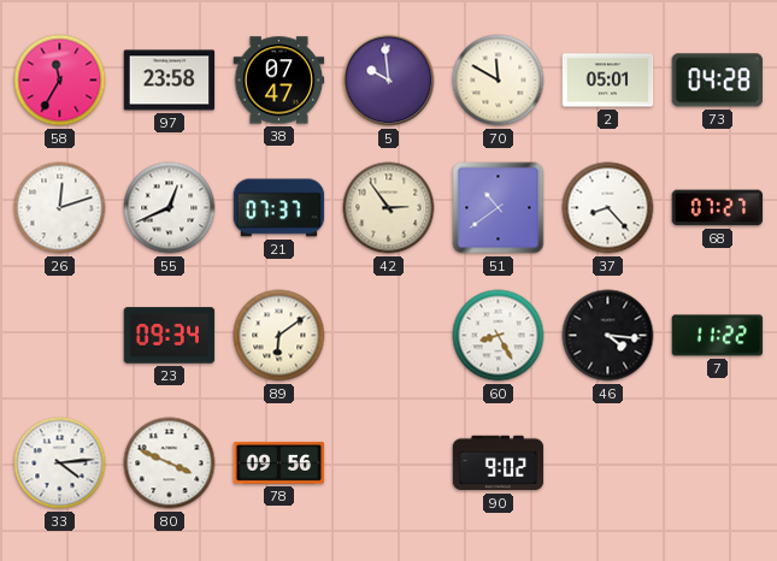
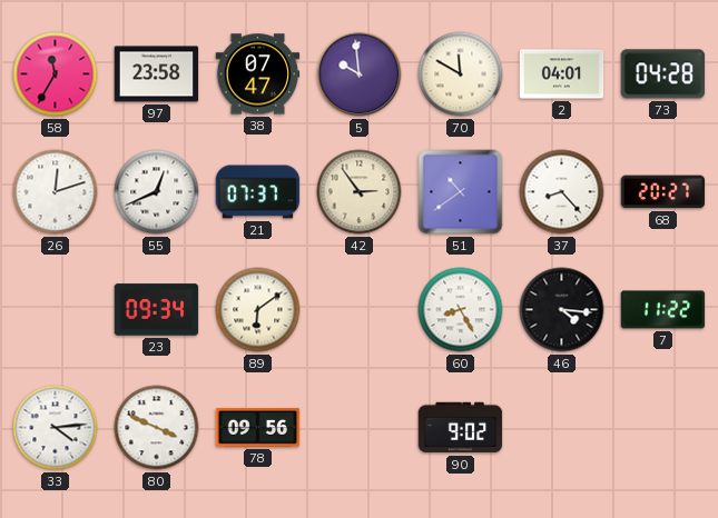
2: 05:01 -> 04:01 (562, 74)
68: 07:27 -> 20:27 (663, 192)
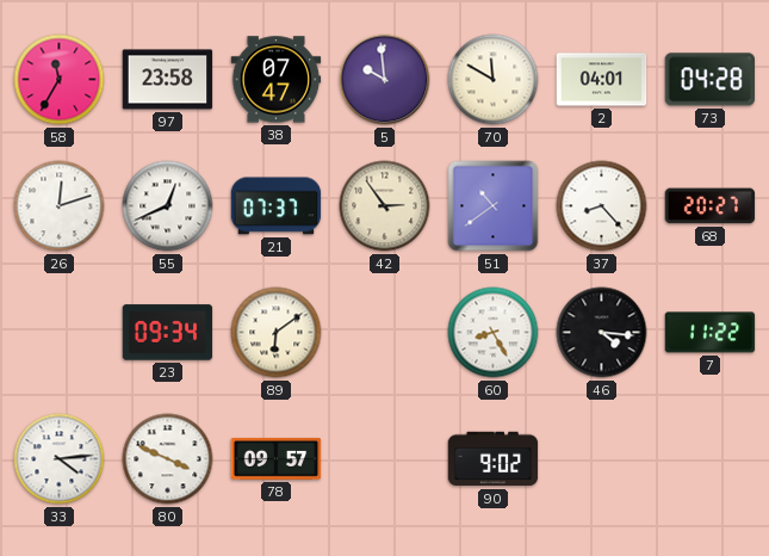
78: 09:56 -> 09:57 (277, 458)
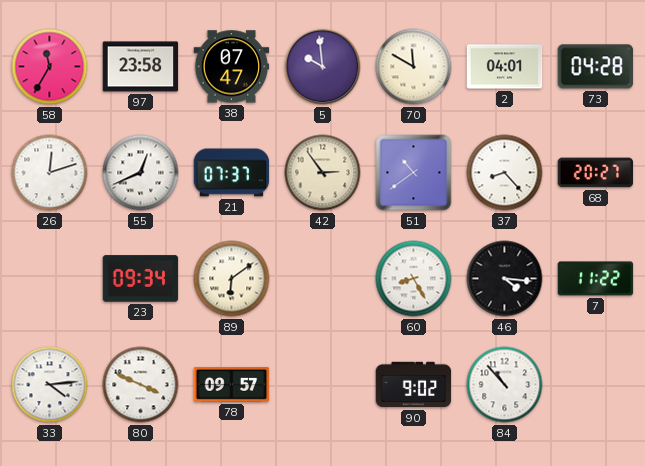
84: none -> 10:53 (505, 385)
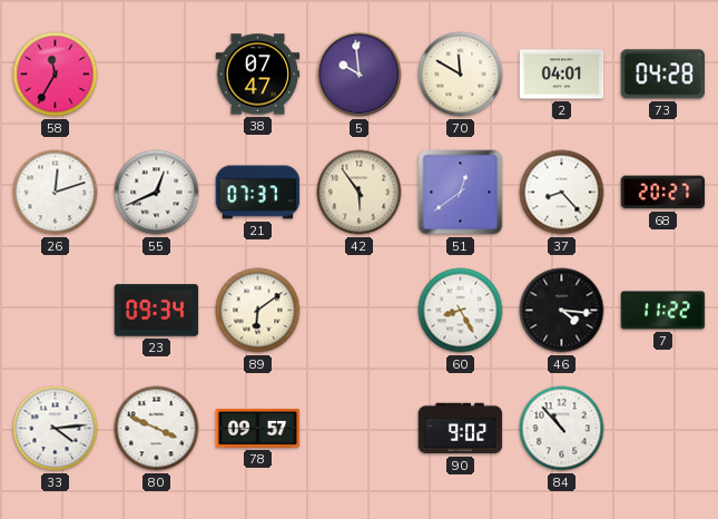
97: 23:58 -> none (141, 67)
42: 2:54 -> 5:54 (360, 193)
51: 10:39 -> 12:39 (461, 193)
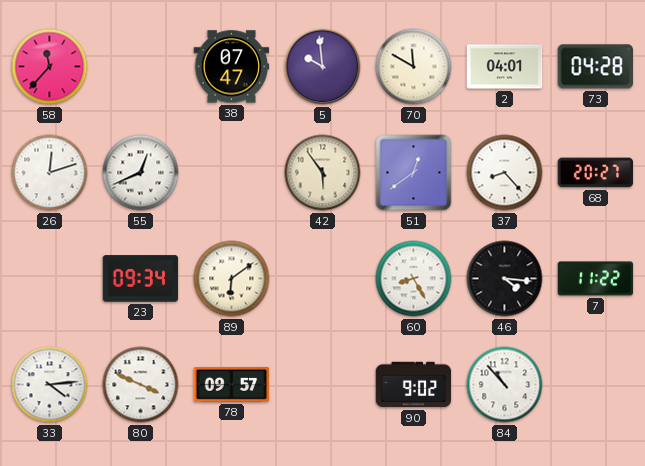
58: 11:35 -> 11:37 (50, 67)
21: 07:37 -> none (258, 193)
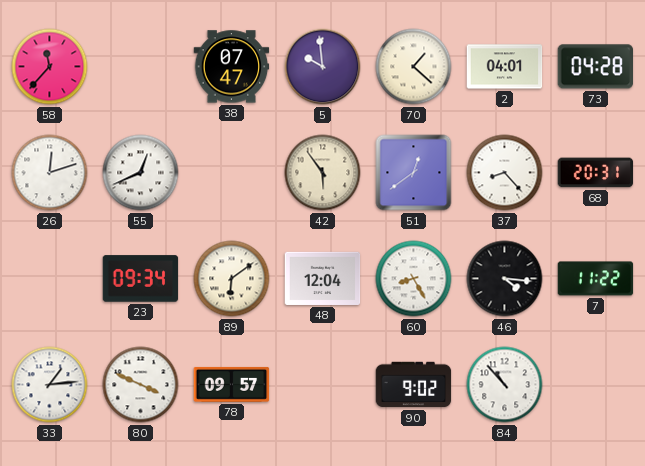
70: 11:50 -> 1:22 (414, 67)
68: 20:27 -> 20:31 (596, 173)
48: none -> 12:04 (323, 278)
33: 4:14 -> 1:14 (50, 385)
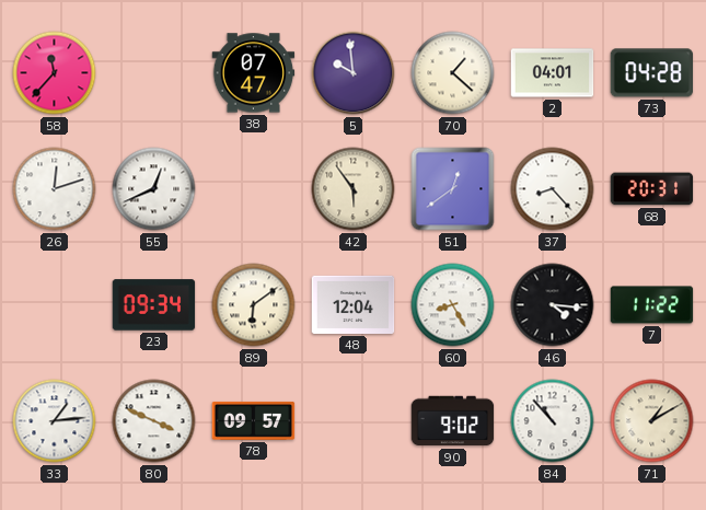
71: none -> 1:10 (652, 421)
